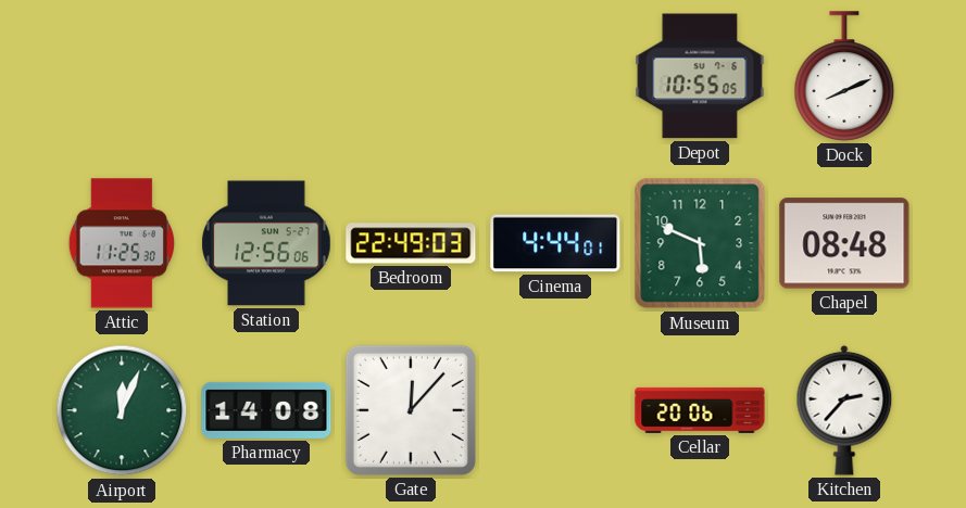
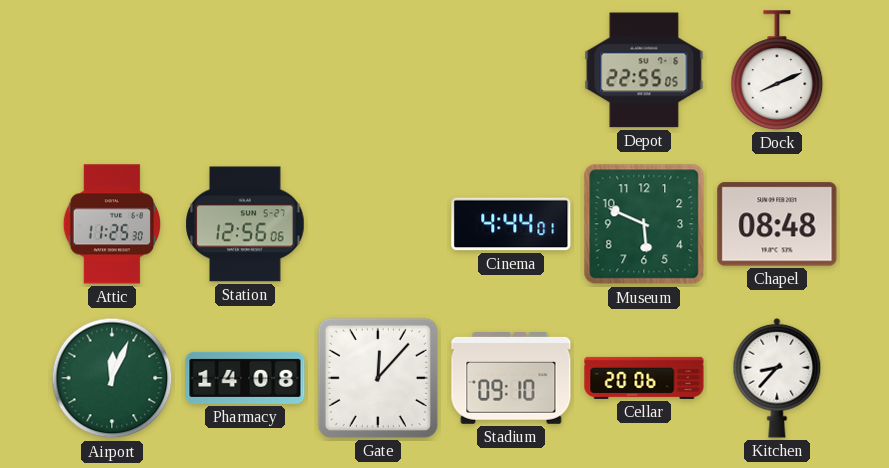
Depot: 10:55 -> 22:55 (644, 70)
Bedroom: 22:49 -> none (411, 243)
Stadium: none -> 09:10 (511, 379)
Kitchen: 2:37 -> 8:37 (777, 378)
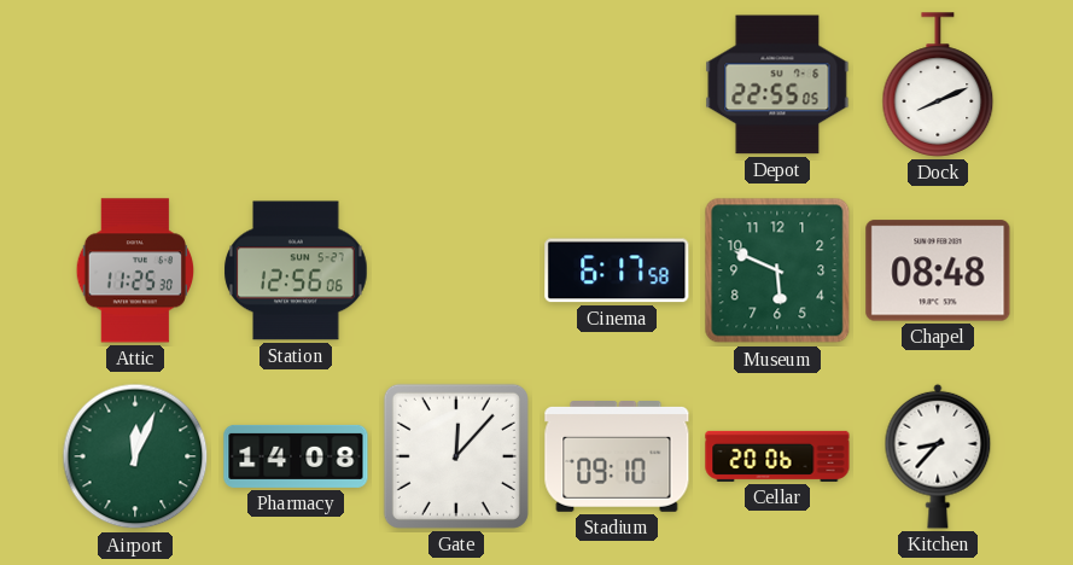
Cinema: 4:44 -> 6:17 (617, 270)
